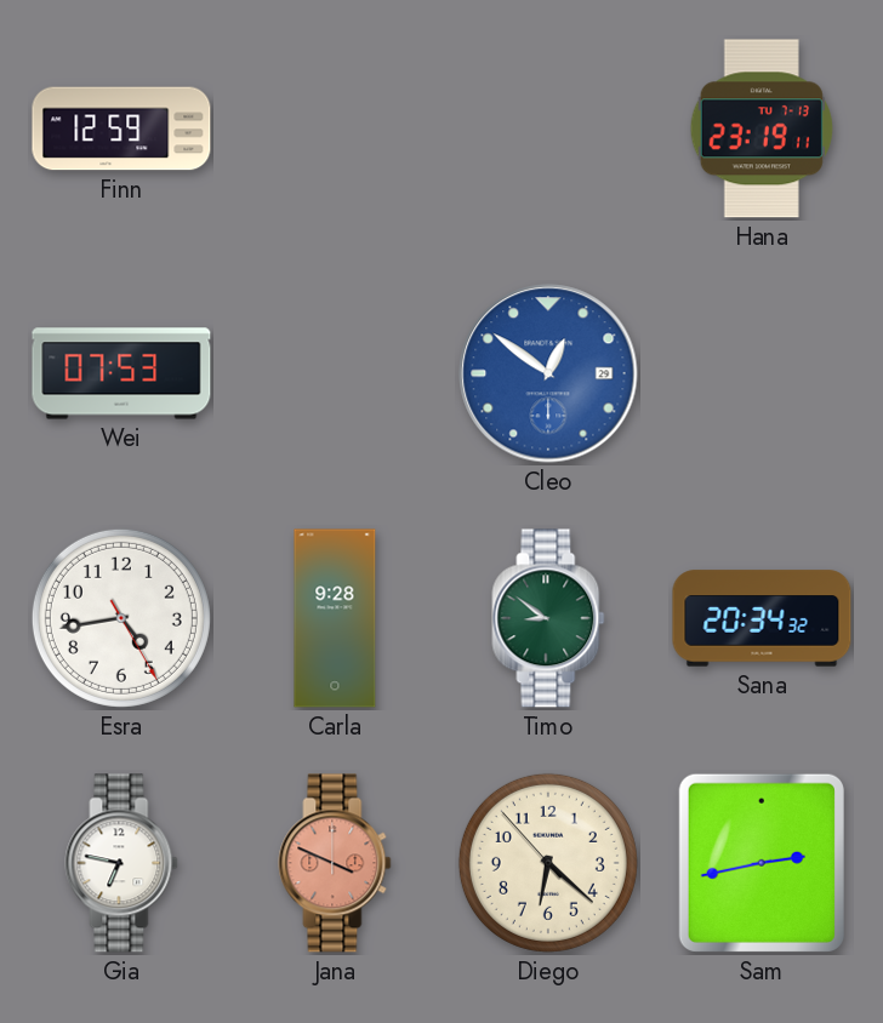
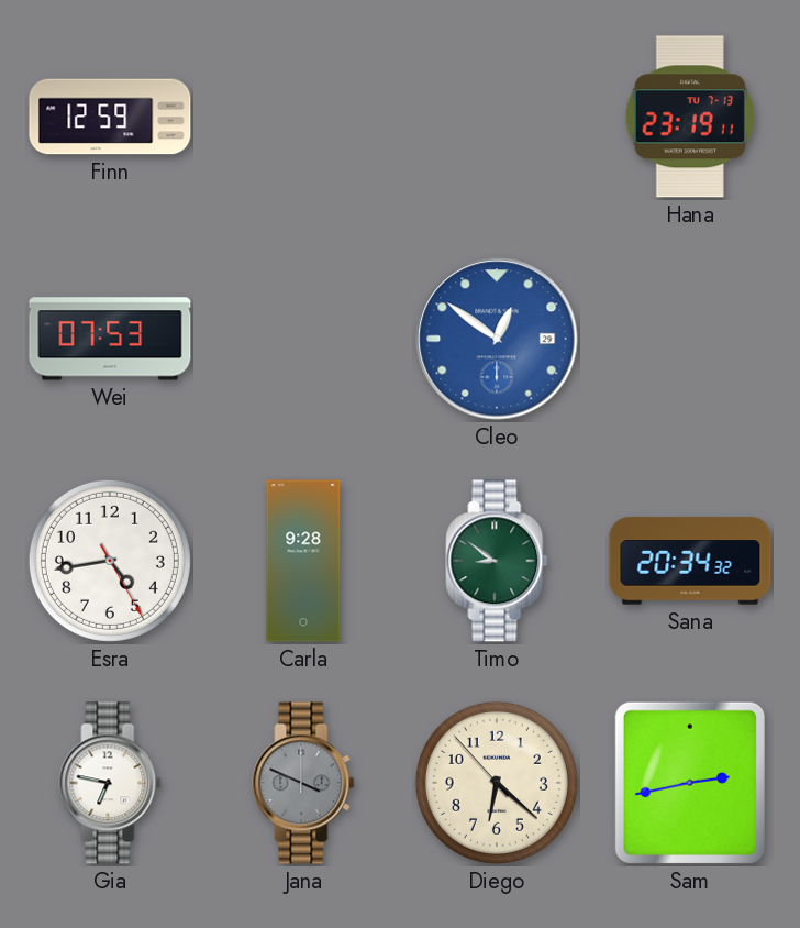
Jana dial: salmon -> grey (303, 783)
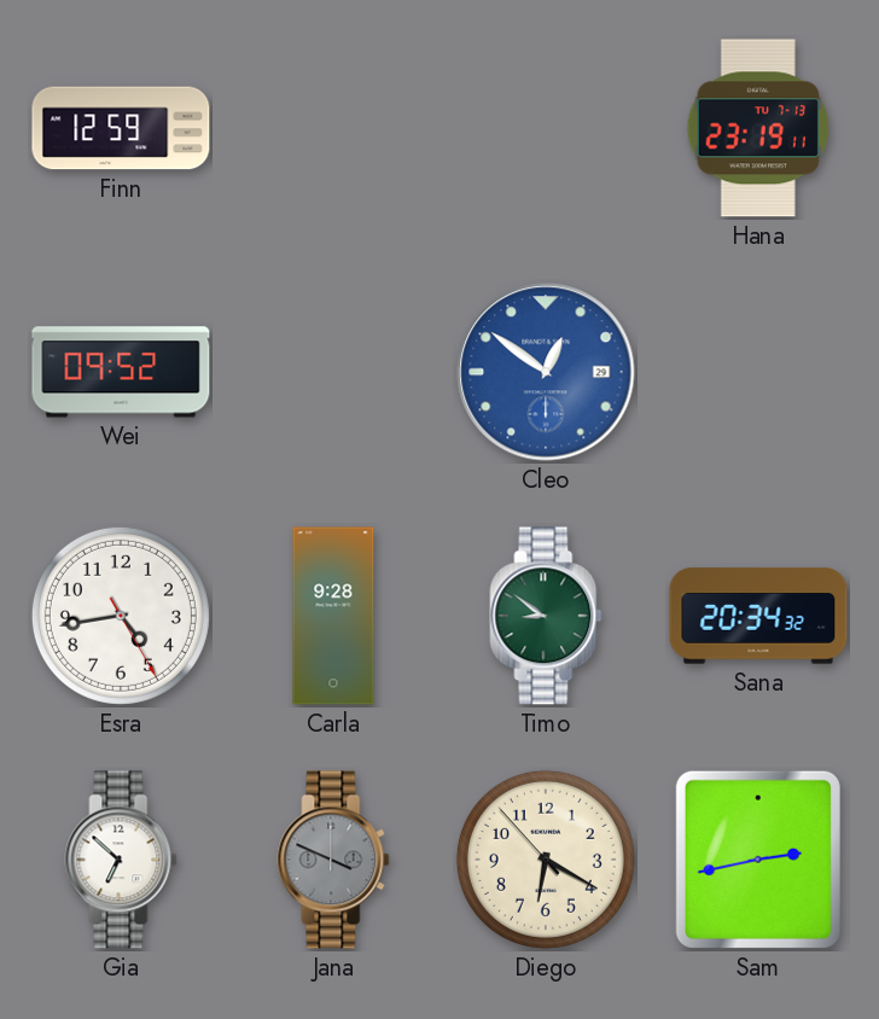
Wei: 07:53 -> 09:52 (121, 372)
Gia: 6:47 -> 6:52 (121, 860)
Diego: 6:21 -> 6:19 (546, 860)
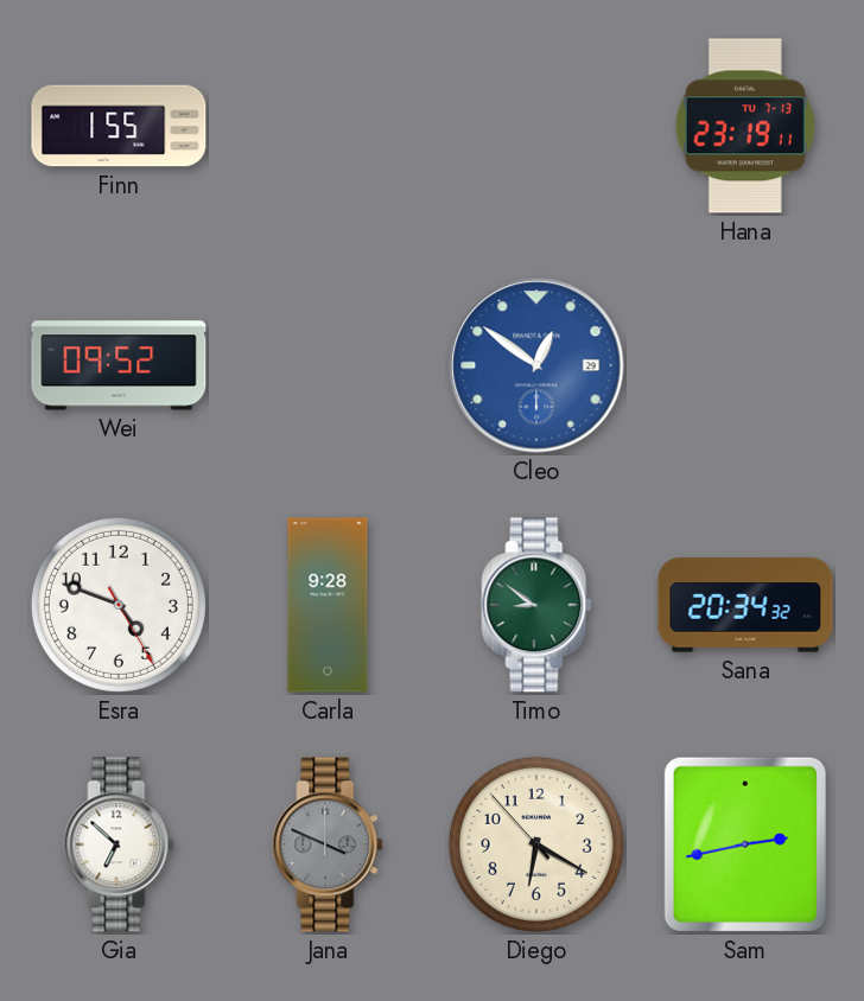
Finn: 12:59 -> 1:55 (119, 126)
Esra: 4:43 -> 4:48 (119, 605)
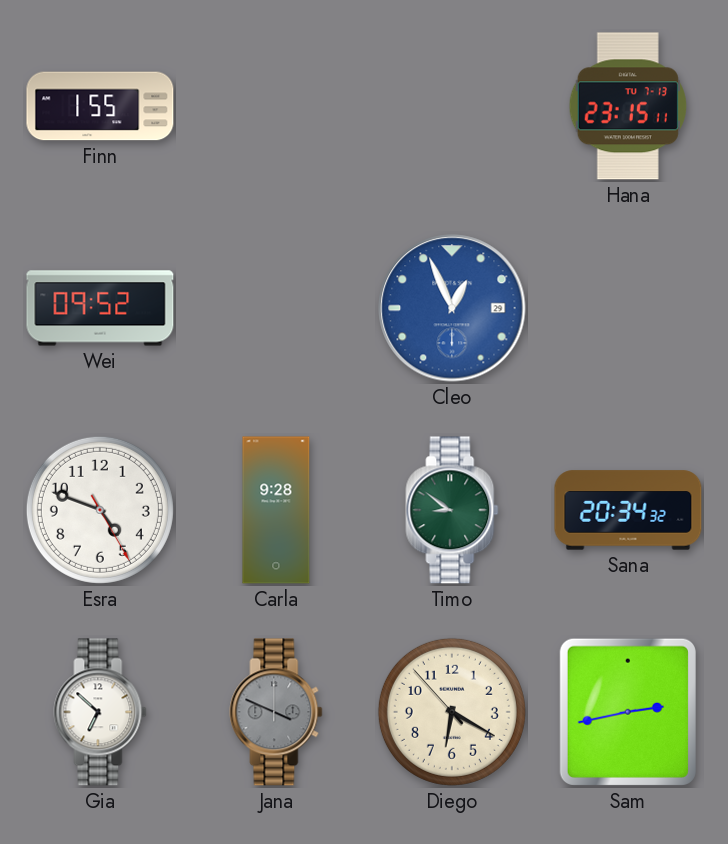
Hana: 23:19 -> 23:15 (628, 106)
Cleo: 12:51 -> 12:56 (452, 308)
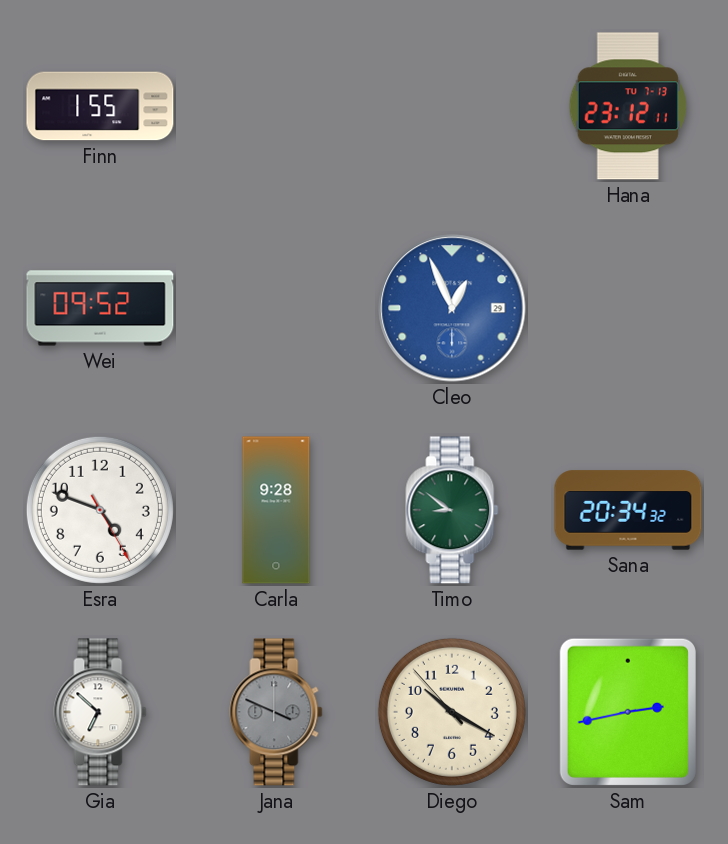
Hana: 23:15 -> 23:12 (628, 106)
Diego: 6:19 -> 10:19 (452, 712)
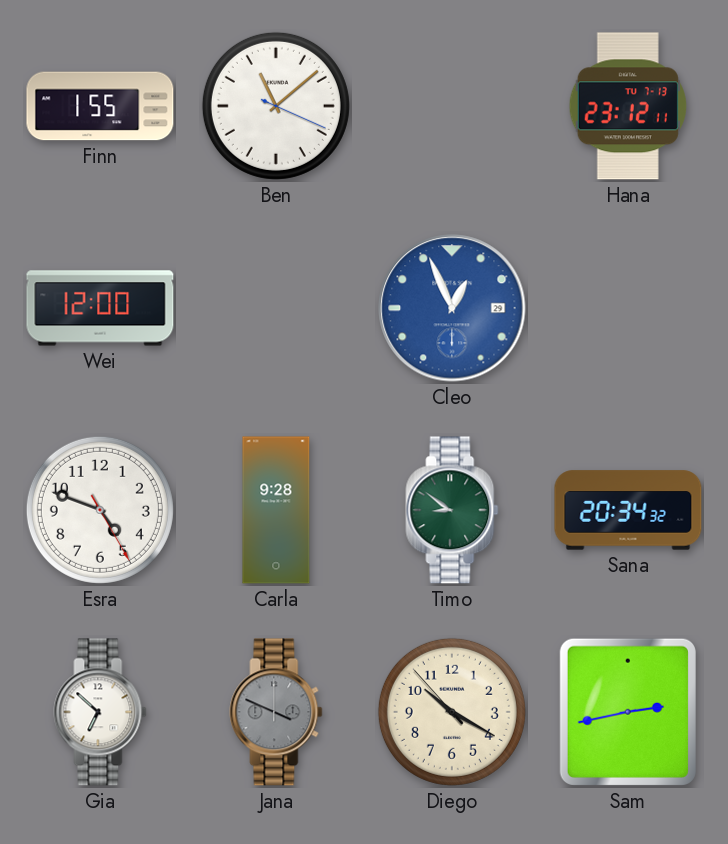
Ben: none -> 11:08 (276, 106)
Wei: 09:52 -> 12:00 (100, 308)
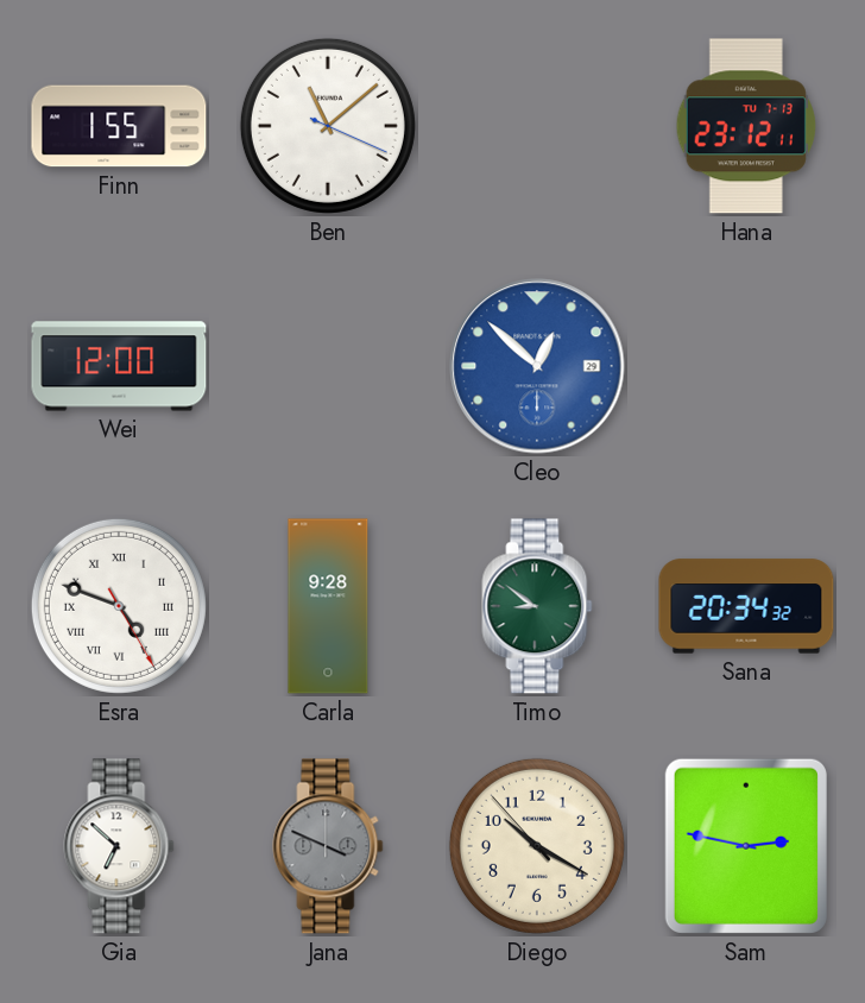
Cleo: 12:56 -> 12:52 (537, 366)
Esra numerals: Arabic -> Roman (119, 606)
Sam: 2:43 -> 2:47 (746, 846)
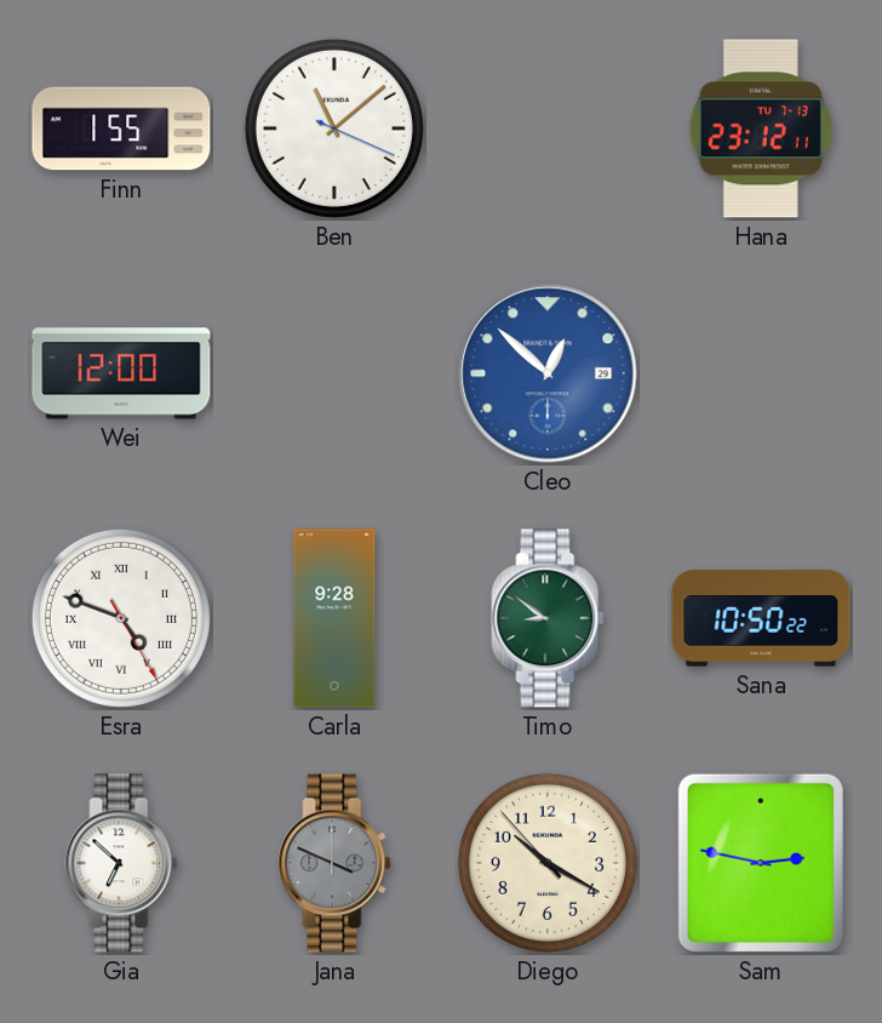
Sana: 20:34 -> 10:50 (761, 618)
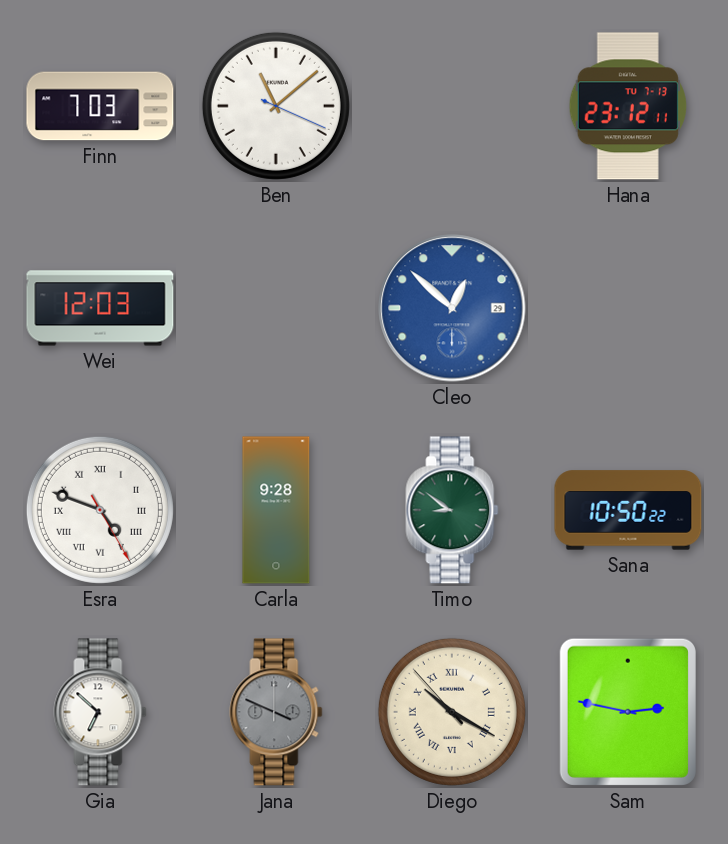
Finn: 1:55 -> 7:03 (100, 106)
Wei: 12:00 -> 12:03 (100, 308)
Diego numerals: Arabic -> Roman (452, 712)
